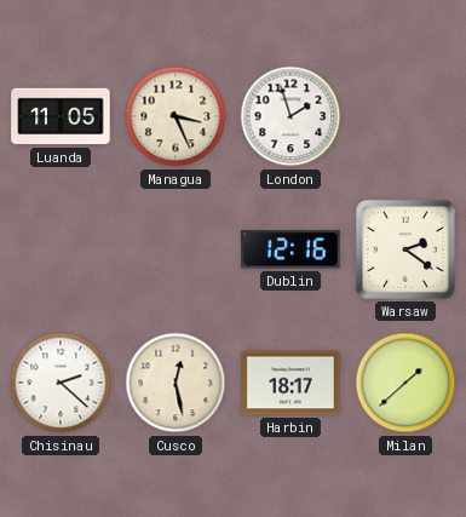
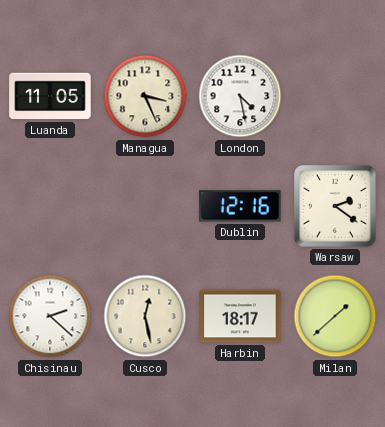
London: 1:57 -> 4:28 (240, 96)
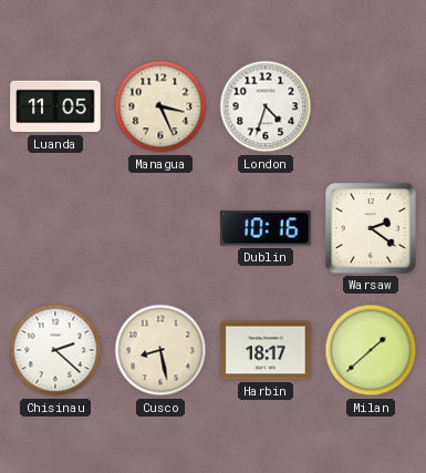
London: 4:28 -> 4:33 (266, 106)
Dublin: 12:16 -> 10:16 (266, 228)
Cusco: 12:28 -> 8:28 (160, 350)
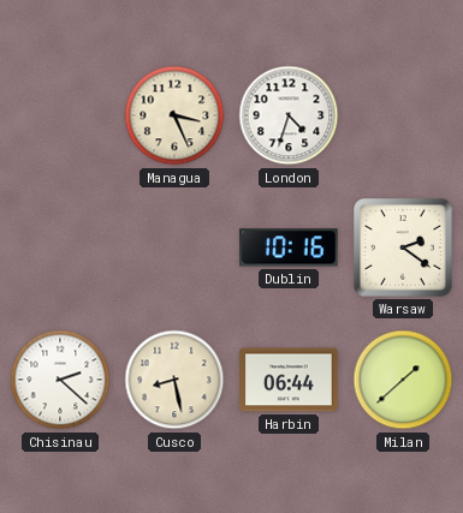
Luanda: 11:05 -> none (55, 106)
Harbin: 18:17 -> 06:44 (289, 380)
